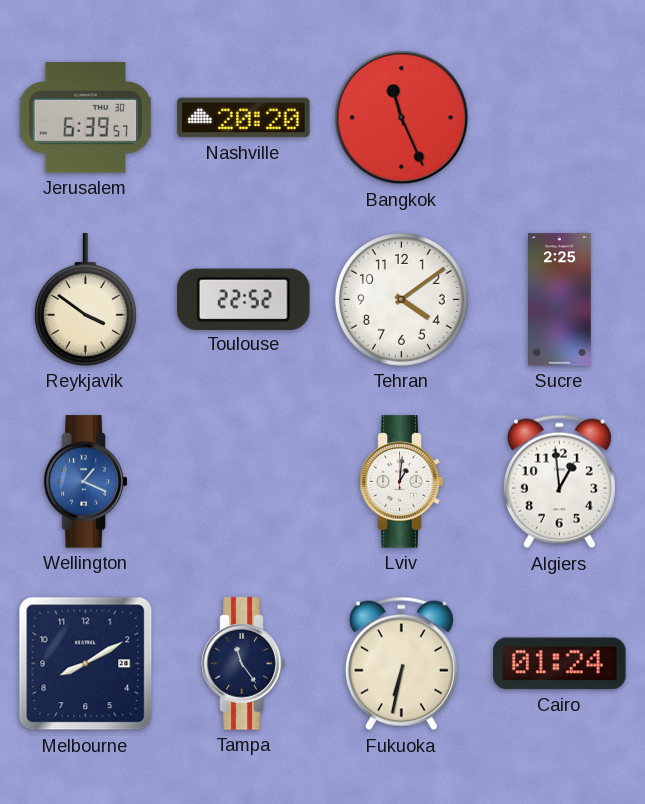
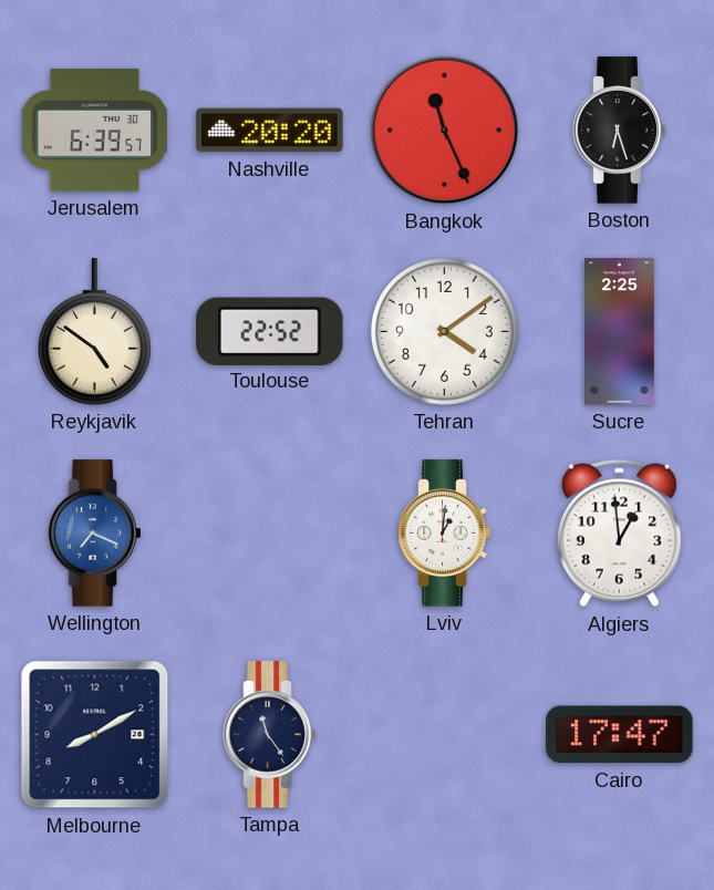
Boston: none -> 6:27 (620, 131)
Reykjavik: 3:51 -> 4:51 (94, 332)
Wellington: 1:19 -> 7:19 (95, 534)
Fukuoka: 6:32 -> none (401, 664)
Cairo: 01:24 -> 17:47 (620, 735)
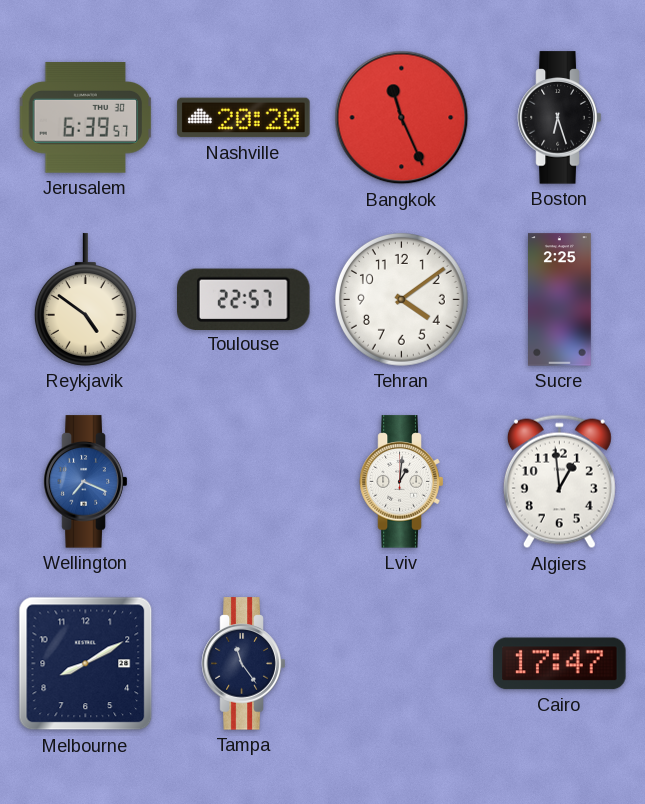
Toulouse: 22:52 -> 22:57 (244, 299)
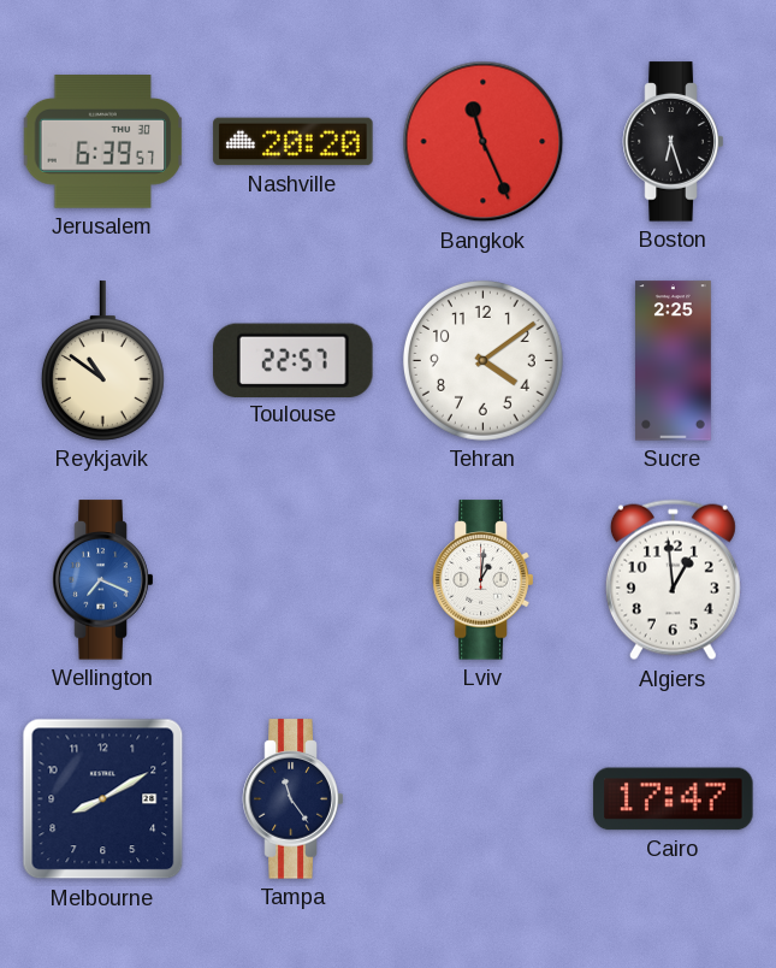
Reykjavik: 4:51 -> 10:51 (102, 361)
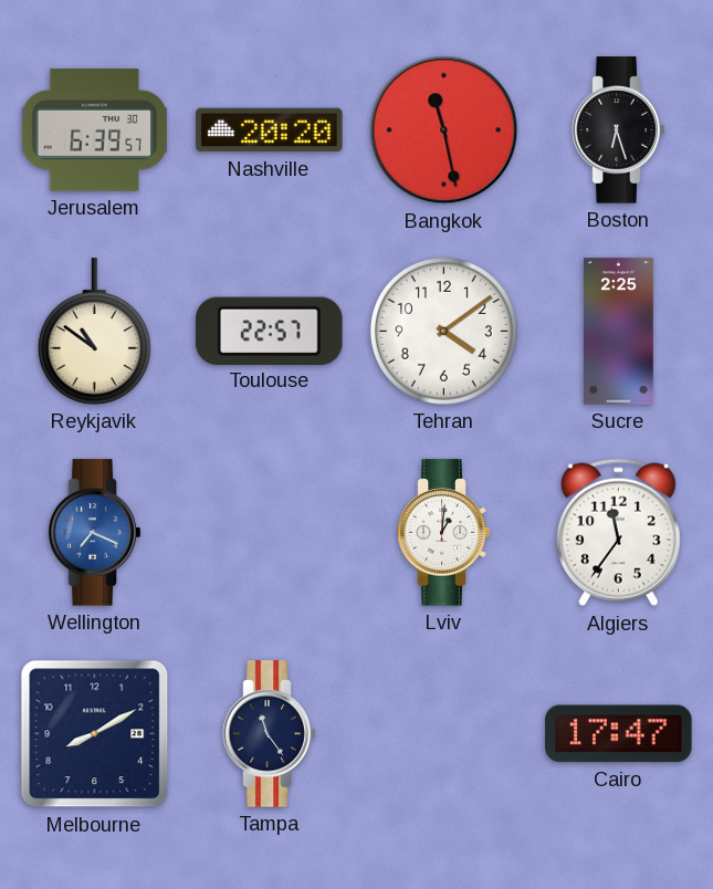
Bangkok: 11:26 -> 11:28 (444, 130)
Algiers: 12:59 -> 11:36 (618, 533)
